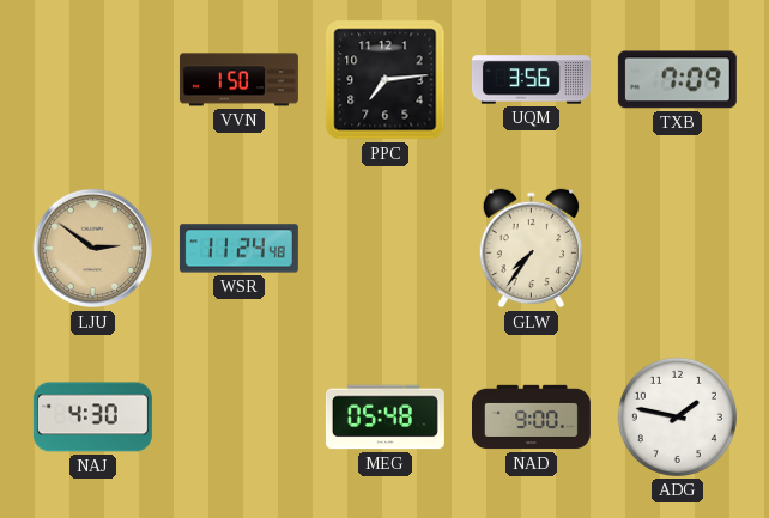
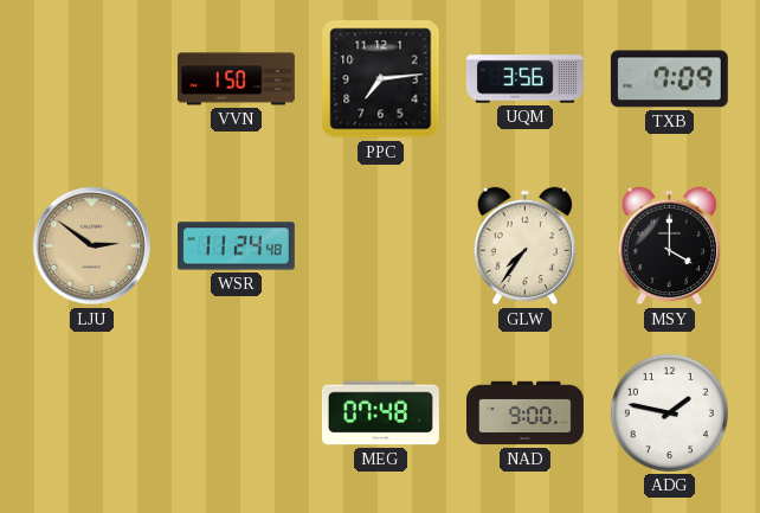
MSY: none -> 4:00 (670, 246)
NAJ: 4:30 -> none (92, 418)
MEG: 05:48 -> 07:48 (380, 413)
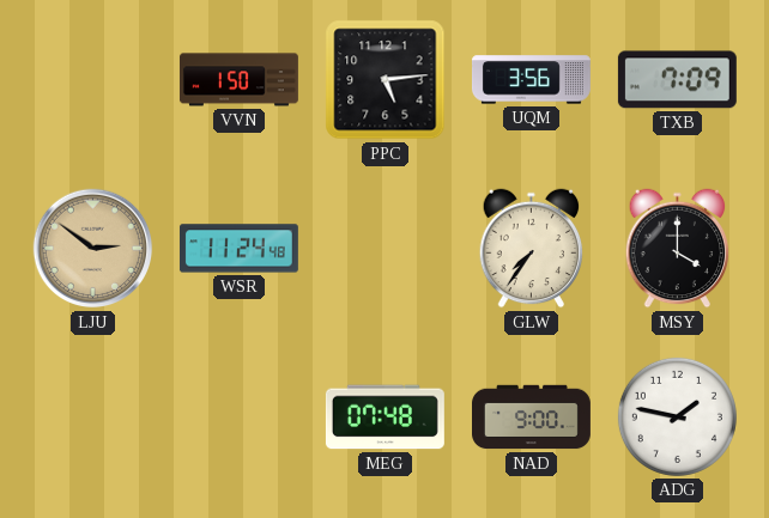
PPC: 7:14 -> 5:14 (386, 80)
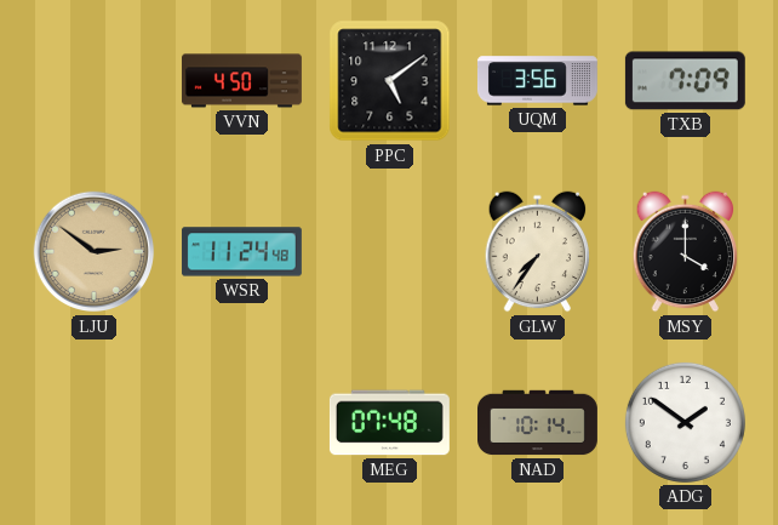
VVN: 1:50 -> 4:50 (241, 81)
PPC: 5:14 -> 5:09 (390, 81)
NAD: 9:00 -> 10:14 (538, 423)
ADG: 1:47 -> 1:51 (685, 422)
